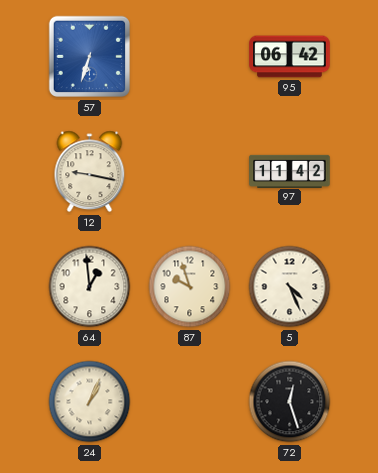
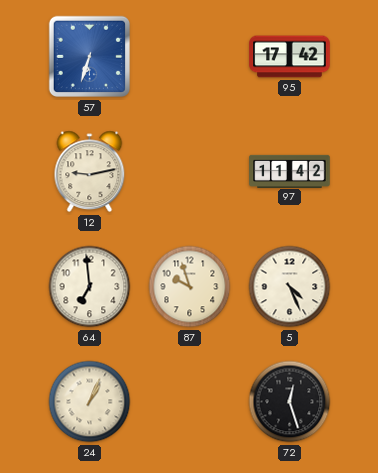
95: 06:42 -> 17:42 (290, 57)
12: 9:17 -> 9:13 (90, 172)
64: 12:59 -> 6:59 (90, 287)
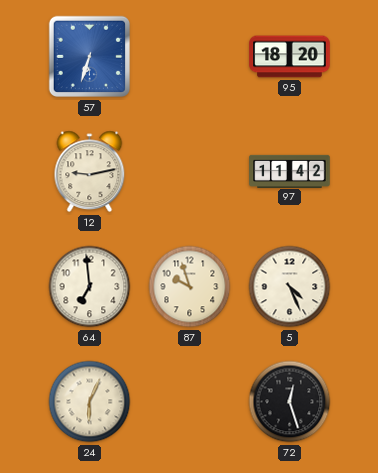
95: 17:42 -> 18:20 (290, 57)
24: 1:04 -> 6:04 (90, 402)
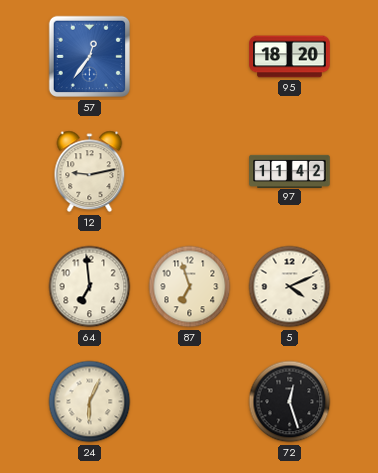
57: 6:33 -> 12:36 (90, 57)
87: 9:57 -> 6:57 (190, 287)
5: 4:26 -> 4:11 (290, 287)
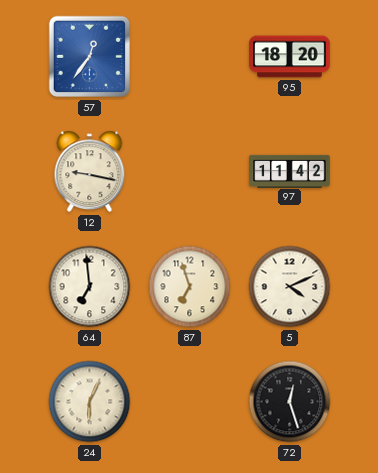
12: 9:13 -> 9:17 (90, 172)
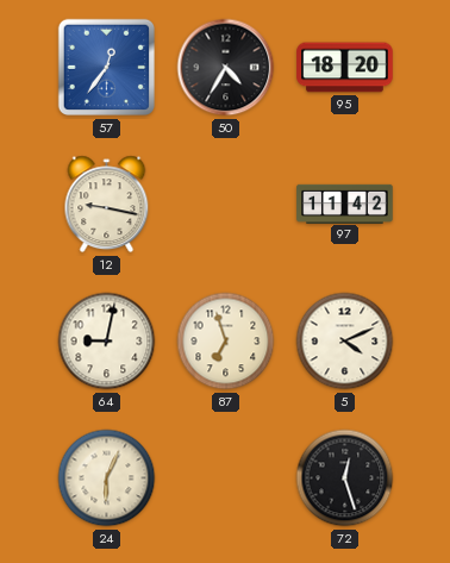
50: none -> 4:35 (226, 68)
64: 6:59 -> 9:02 (107, 342)
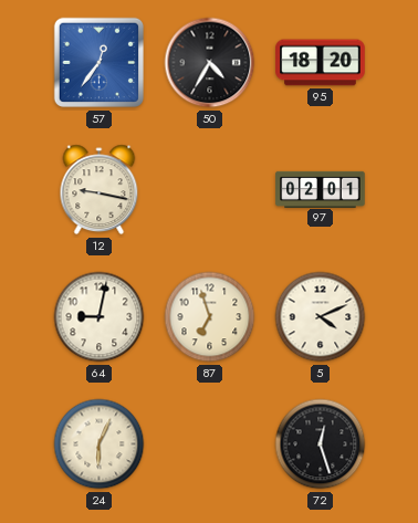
97: 11:42 -> 02:01 (321, 189)
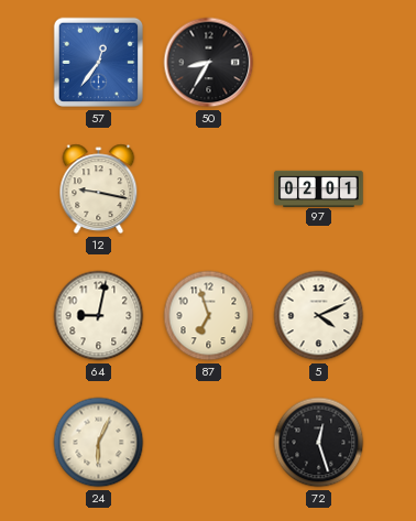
50: 4:35 -> 8:35 (209, 63)
95: 18:20 -> none (321, 63)
